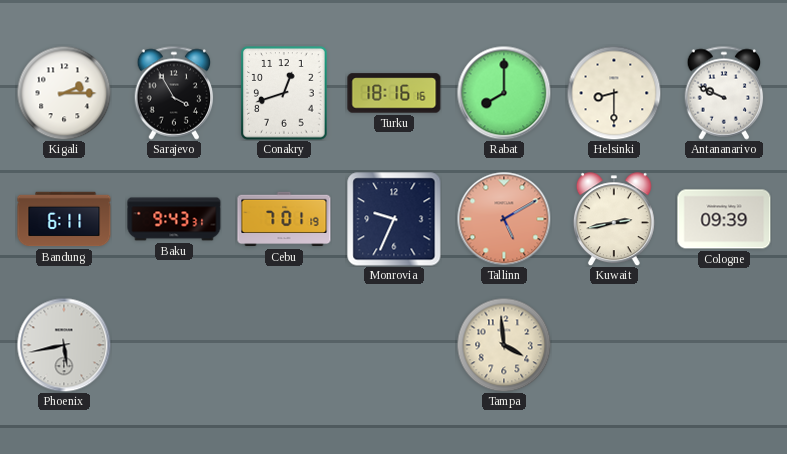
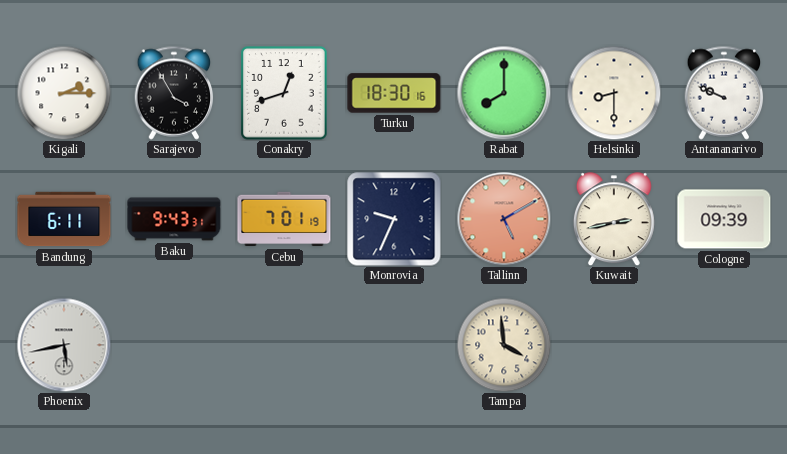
Turku: 18:16 -> 18:30 (394, 93)
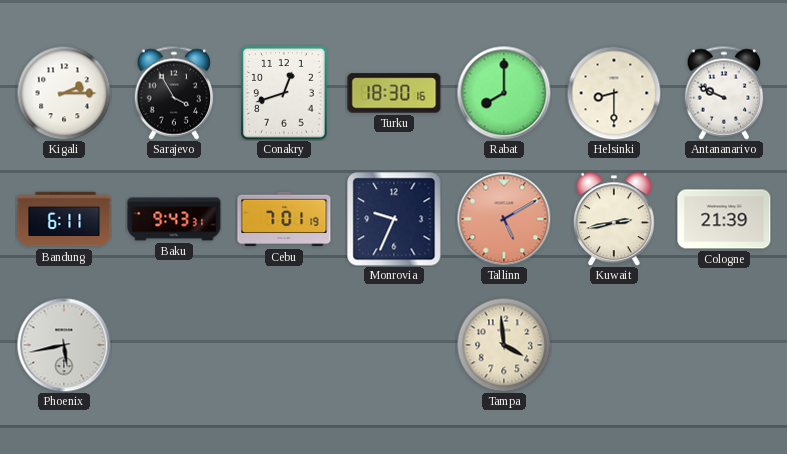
Cologne: 09:39 -> 21:39 (724, 219)
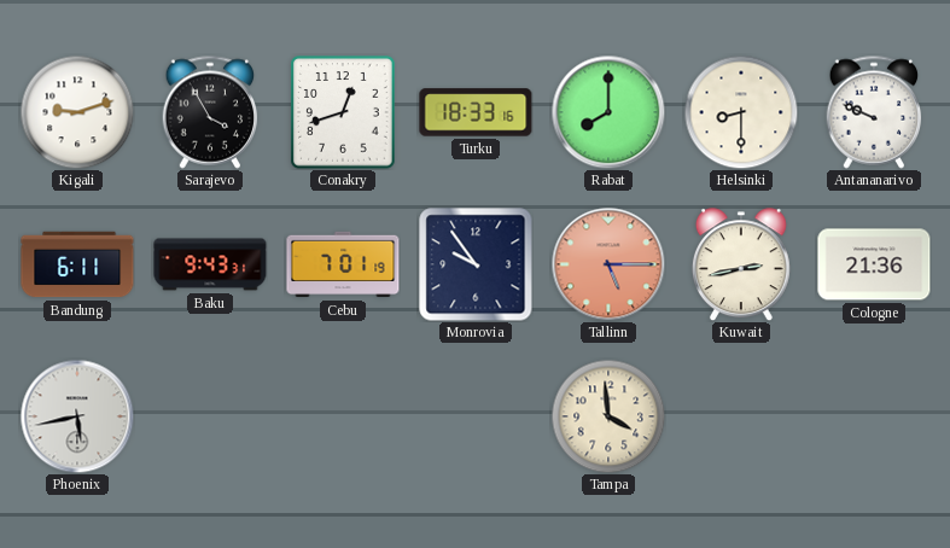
Kigali: 2:15 -> 9:12 (77, 112)
Turku: 18:30 -> 18:33 (476, 112)
Monrovia: 9:34 -> 9:54 (476, 264)
Tallinn: 5:10 -> 5:15 (608, 264)
Cologne: 21:39 -> 21:36 (874, 264)
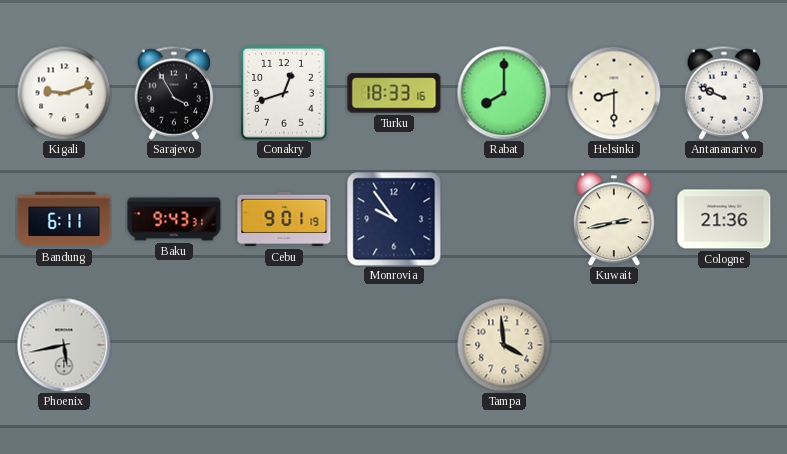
Cebu: 7:01 -> 9:01 (284, 219)
Tallinn: 5:15 -> none (608, 264)
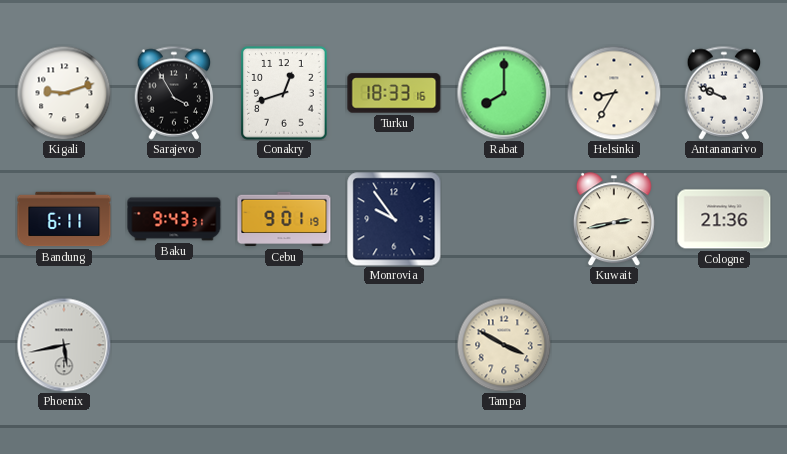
Helsinki: 8:30 -> 8:35 (614, 93)
Tampa: 3:59 -> 3:50 (504, 345)
